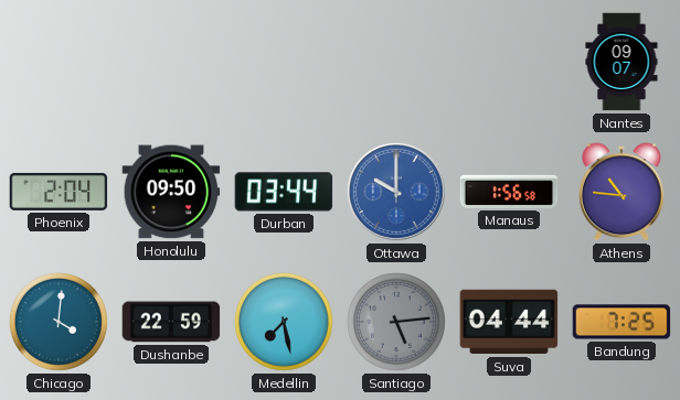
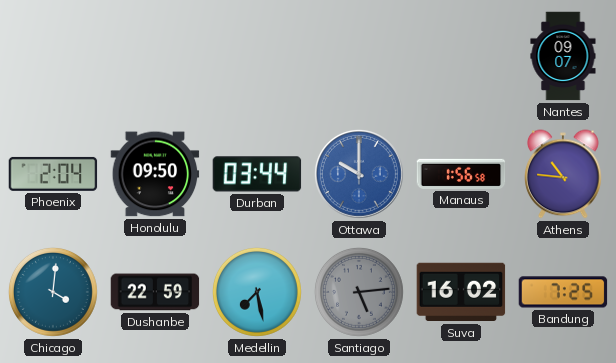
Suva: 04:44 -> 16:02 (461, 292)
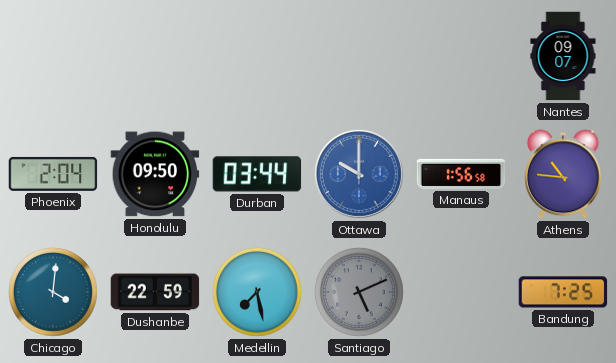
Santiago: 5:14 -> 5:11 (359, 292)
Suva: 16:02 -> none (461, 292)
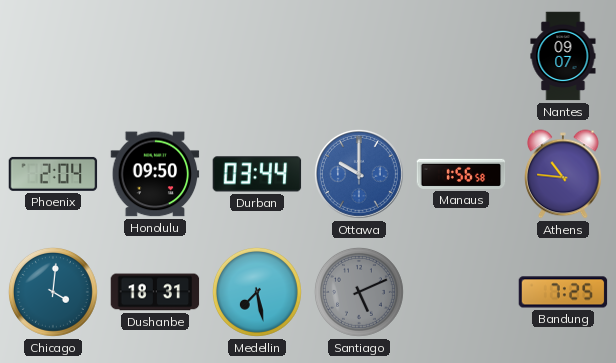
Dushanbe: 22:59 -> 18:31 (155, 292)
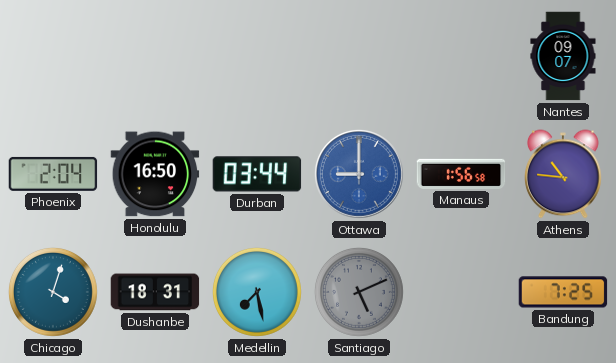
Honolulu: 09:50 -> 16:50 (155, 174)
Ottawa: 10:00 -> 9:00 (359, 174)
Chicago: 4:01 -> 4:03 (53, 292)
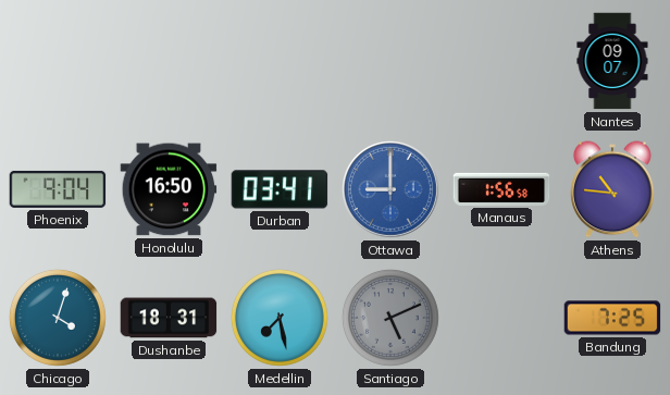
Phoenix: 2:04 -> 9:04 (58, 189)
Durban: 03:44 -> 03:41 (280, 189)
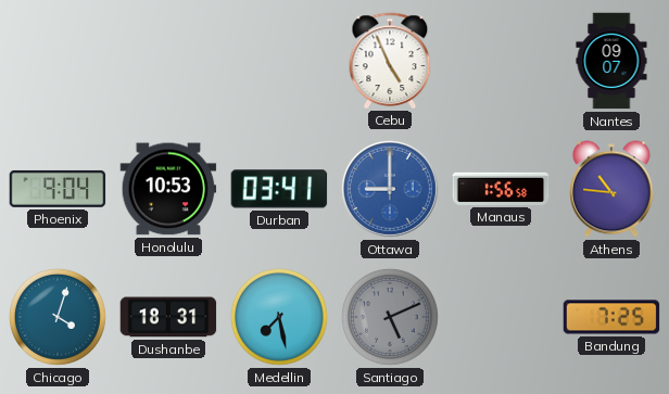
Cebu: none -> 4:56 (390, 61)
Honolulu: 16:50 -> 10:53 (168, 189)
